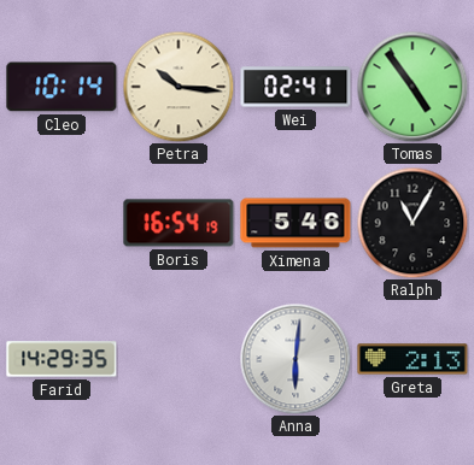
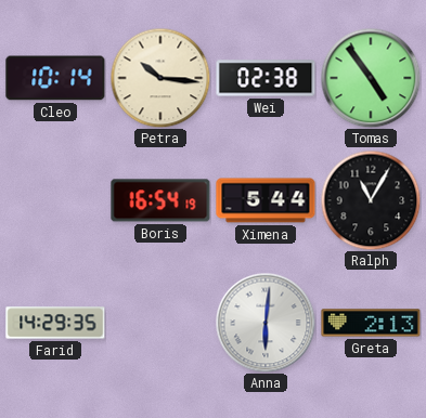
Wei: 02:41 -> 02:38 (266, 78)
Ximena: 5:46 -> 5:44 (266, 200)
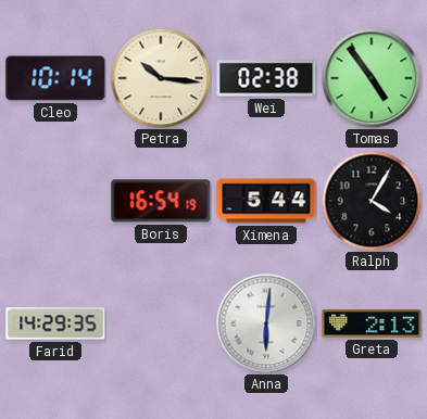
Ralph: 11:05 -> 4:05 (372, 201)
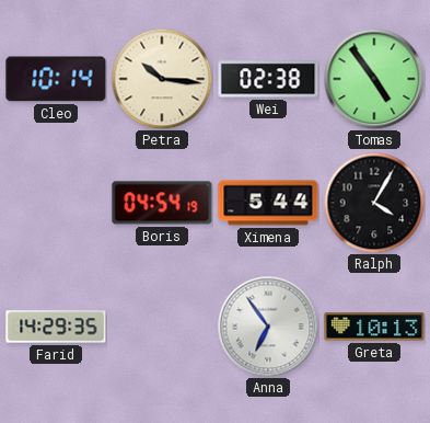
Boris: 16:54 -> 04:54 (162, 203)
Anna: 6:01 -> 6:54 (268, 327)
Greta: 2:13 -> 10:13 (374, 327)
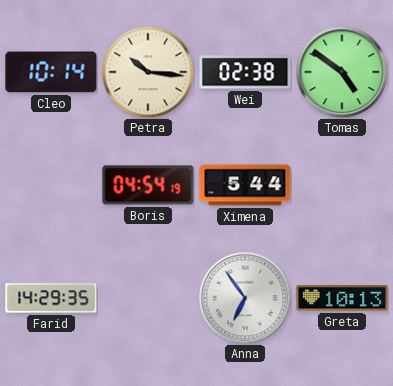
Tomas: 4:54 -> 4:51 (342, 72)
Ralph: 4:05 -> none (374, 203)
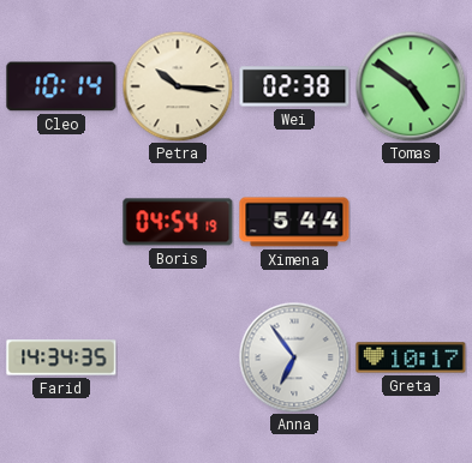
Farid: 14:29 -> 14:34 (61, 357)
Greta: 10:13 -> 10:17 (411, 357)
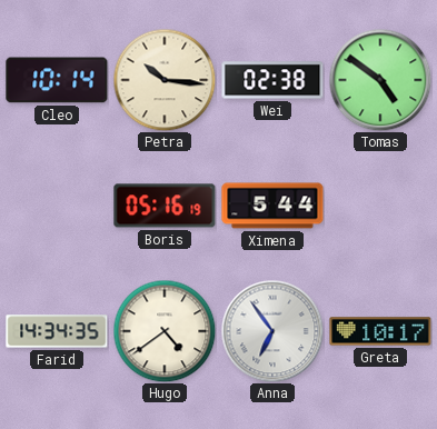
Boris: 04:54 -> 05:16 (165, 206)
Hugo: none -> 4:39 (165, 331)
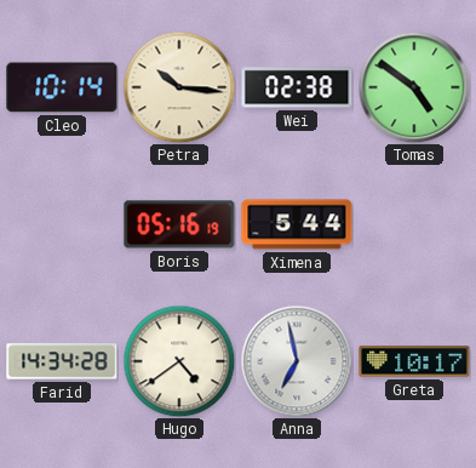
Farid: 14:34:35 -> 14:34:28 (62, 361)
Anna: 6:54 -> 6:58 (297, 361)
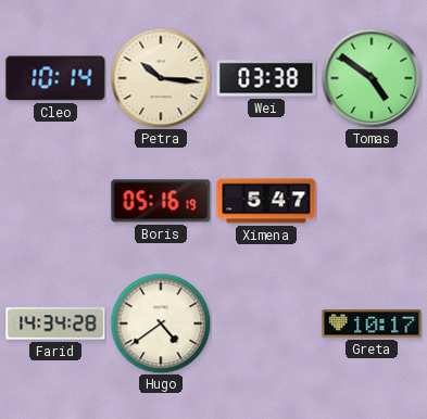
Wei: 02:38 -> 03:38 (266, 78)
Ximena: 5:44 -> 5:47 (266, 201)
Anna: 6:58 -> none (297, 361)
